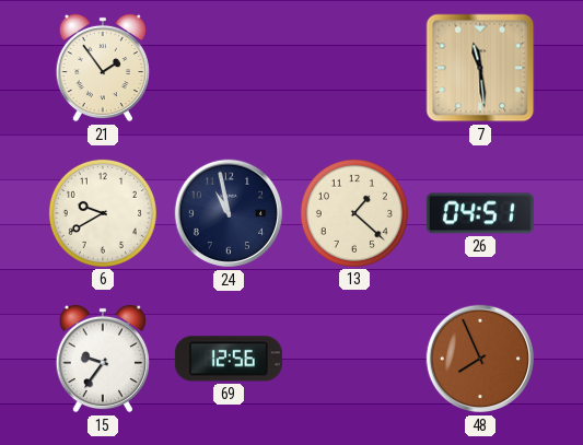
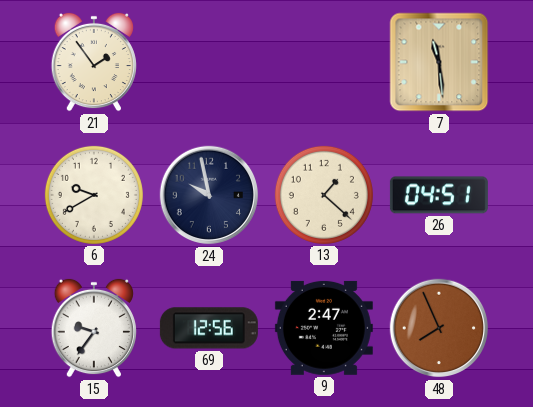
24: 10:58 -> 9:58 (209, 195)
9: none -> 2:47 (324, 328)
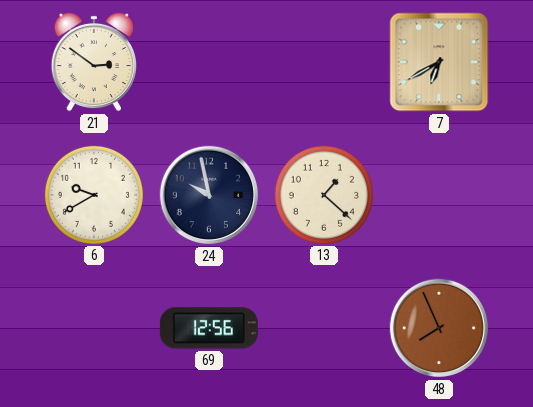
21: 1:54 -> 2:51 (94, 62)
7: 11:29 -> 6:40 (439, 62)
26: 04:51 -> none (439, 195)
15: 9:36 -> none (94, 328)
9: 2:47 -> none (324, 328)
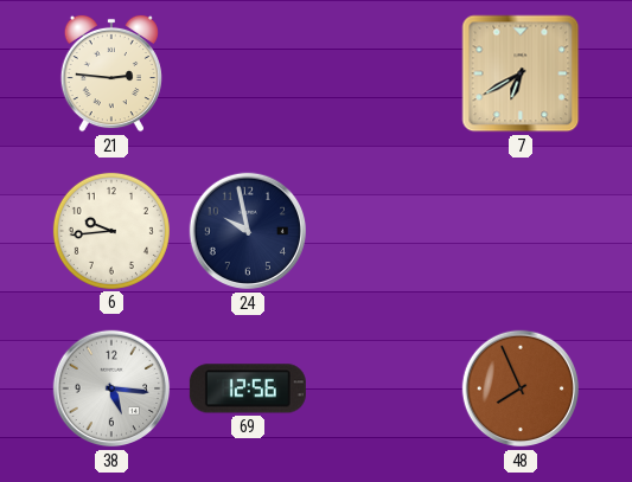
21: 2:51 -> 2:46 (111, 73)
6: 9:40 -> 9:44 (111, 231)
13: 1:22 -> none (324, 195)
38: none -> 5:16 (111, 388)
